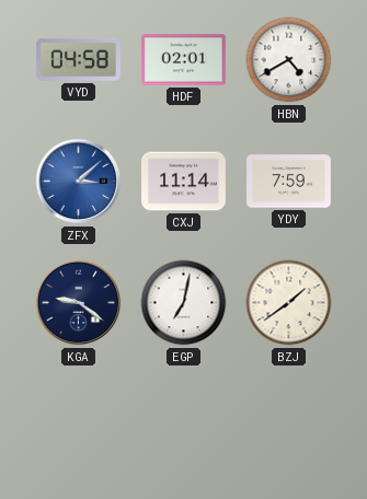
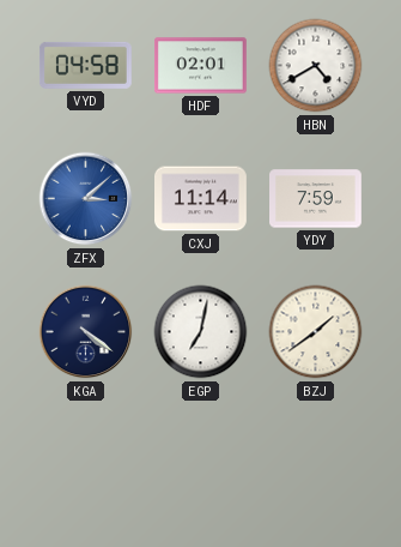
KGA: 9:21 -> 4:21 (86, 332)
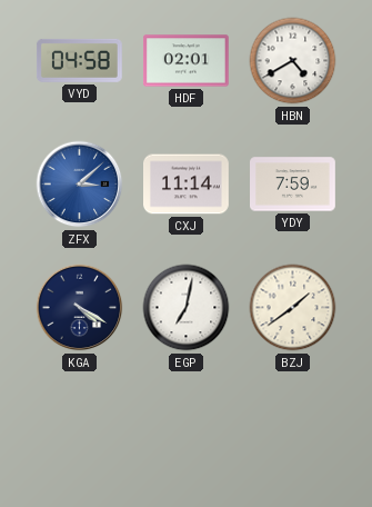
KGA: 4:21 -> 4:20 (80, 308)
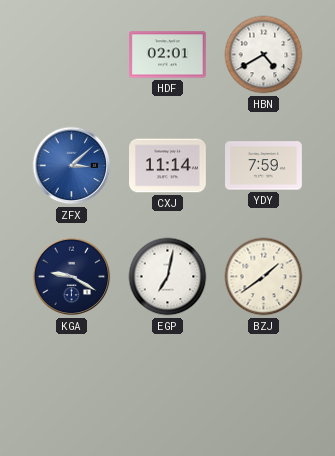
VYD: 04:58 -> none (80, 60)
KGA: 4:20 -> 9:20 (72, 277)
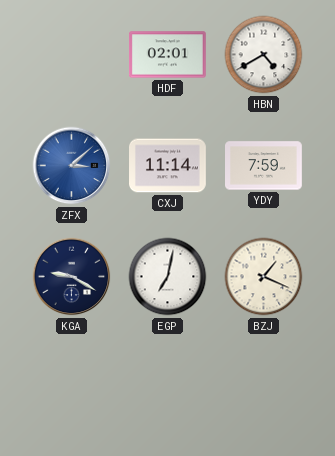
BZJ: 1:39 -> 1:19 (264, 277)
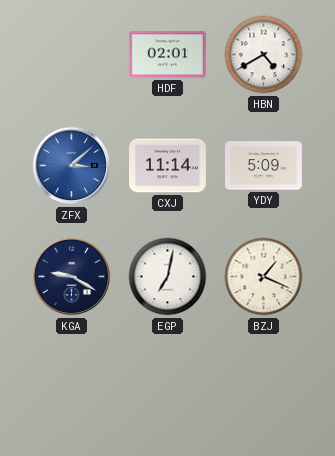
YDY: 7:59 -> 5:09 (264, 166)
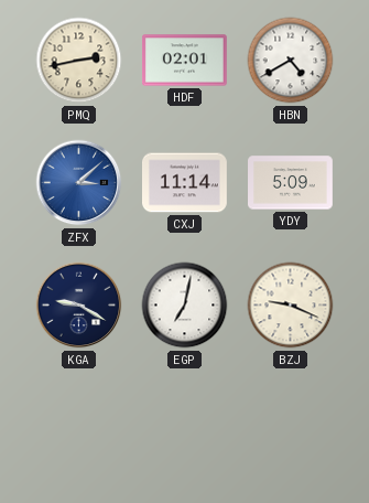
PMQ: none -> 2:43 (79, 61)
BZJ: 1:19 -> 9:19 (291, 306)
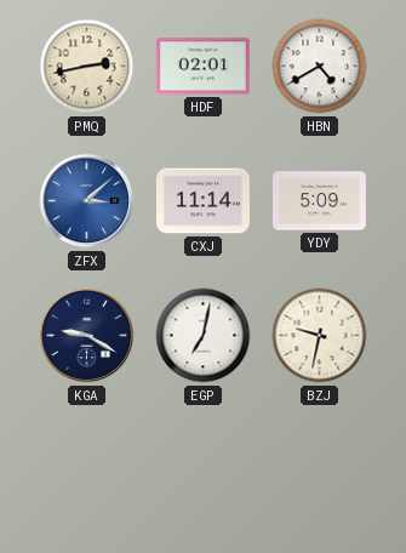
BZJ: 9:19 -> 9:32 (320, 336)
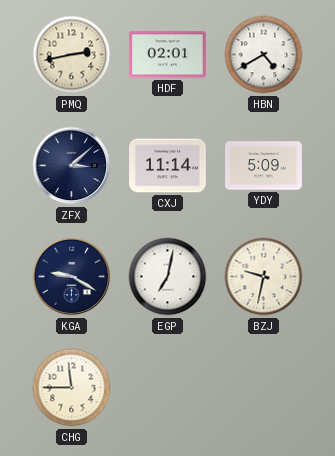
ZFX dial: blue -> navy (72, 166)
CHG: none -> 11:45 (72, 388)
